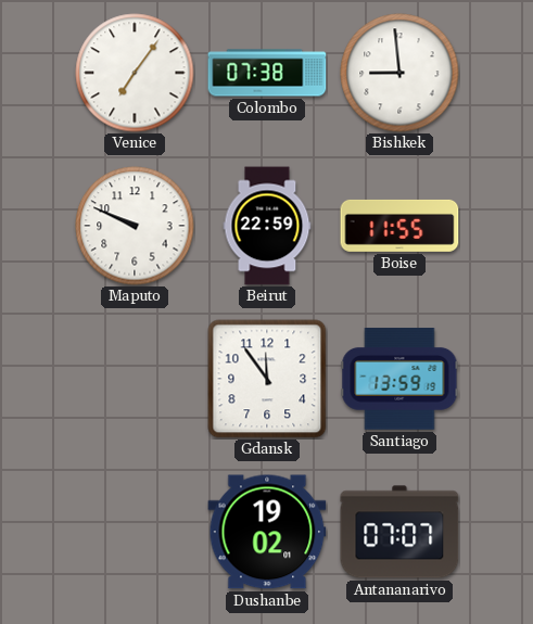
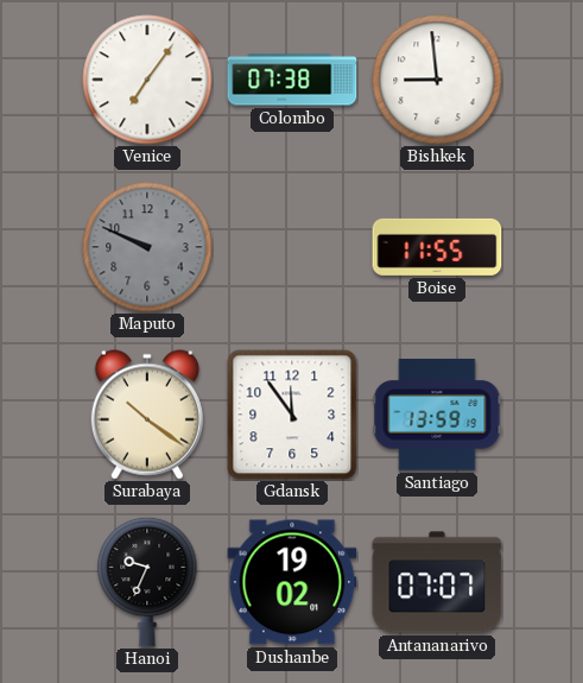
Maputo dial: white -> grey (147, 247)
Beirut: 22:59 -> none (267, 226)
Surabaya: none -> 10:21 (147, 415)
Hanoi: none -> 9:34 (147, 582)
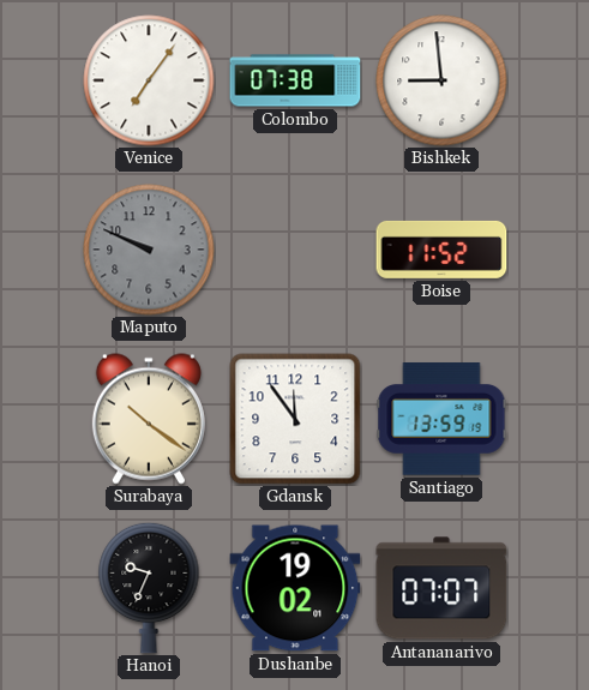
Boise: 11:55 -> 11:52 (441, 250)
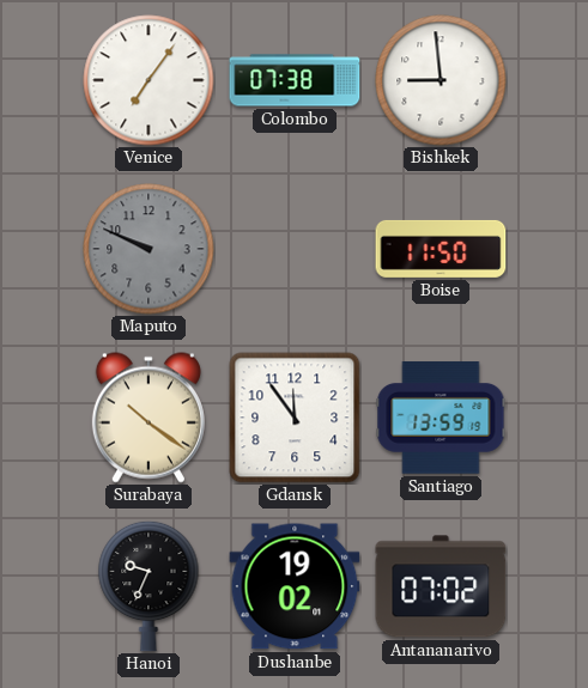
Boise: 11:52 -> 11:50 (441, 249)
Antananarivo: 07:07 -> 07:02 (441, 586)
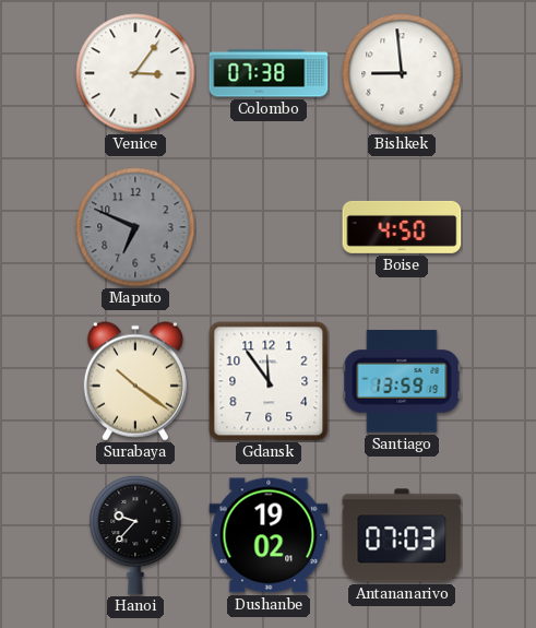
Venice: 7:06 -> 3:06 (135, 73)
Maputo: 9:49 -> 6:49 (135, 227)
Boise: 11:50 -> 4:50 (402, 227)
Hanoi: 9:34 -> 9:37 (135, 535)
Antananarivo: 07:02 -> 07:03 (402, 535)
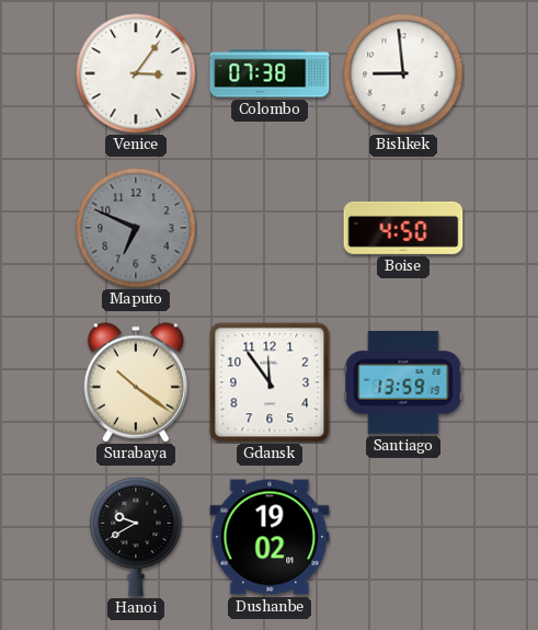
Hanoi: 9:37 -> 9:40 (136, 537)
Antananarivo: 07:03 -> none (402, 535)
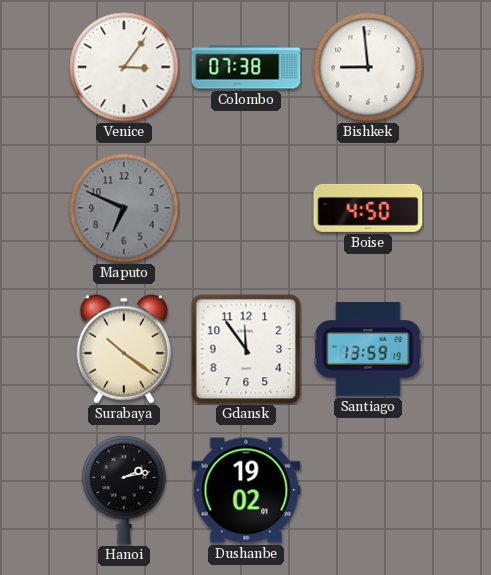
Hanoi: 9:40 -> 2:13 (124, 490)
